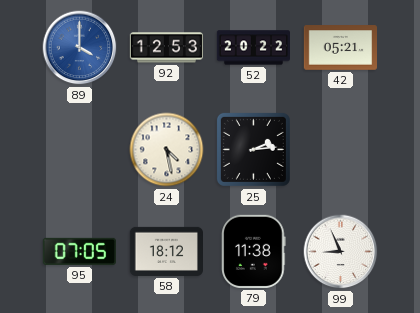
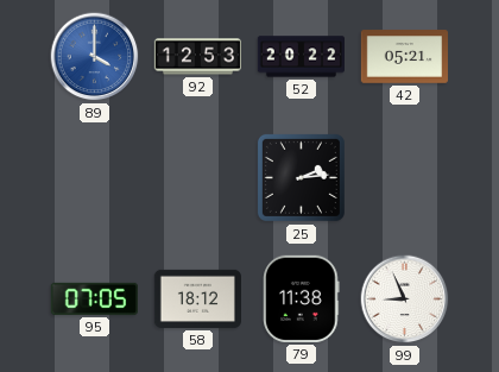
24: 4:28 -> none (167, 150)
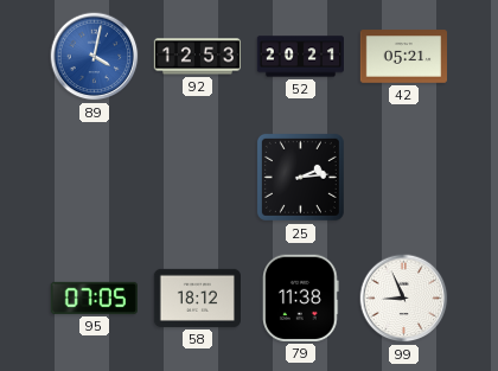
89: 4:00 -> 4:02 (95, 57)
52: 20:22 -> 20:21 (300, 57)
